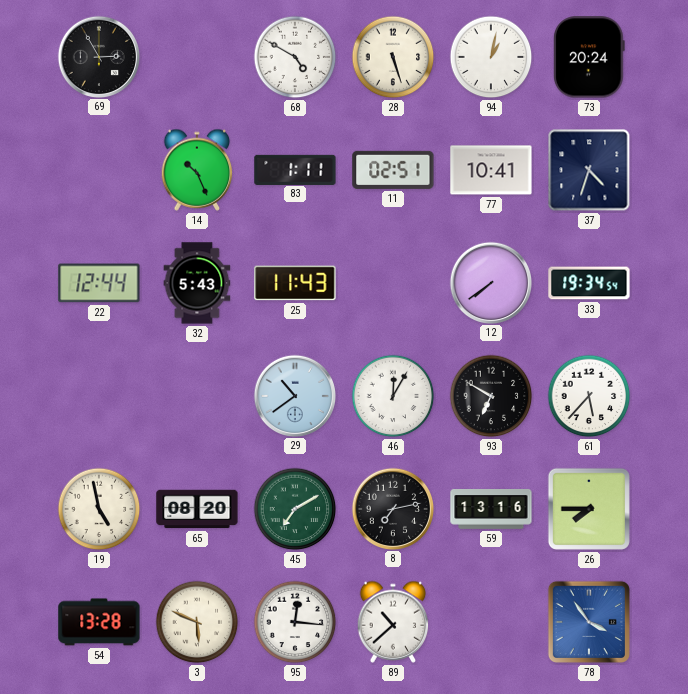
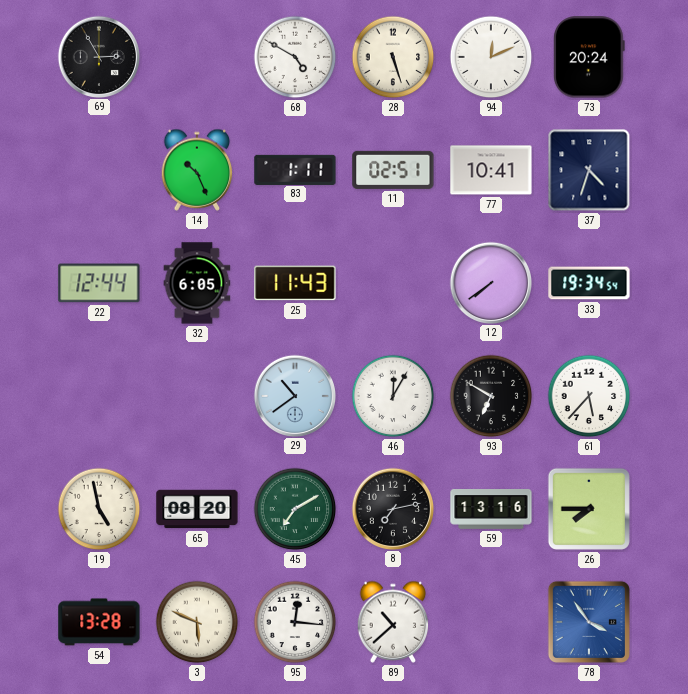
94: 1:02 -> 12:11 (491, 57)
32: 5:43 -> 6:05 (197, 283)
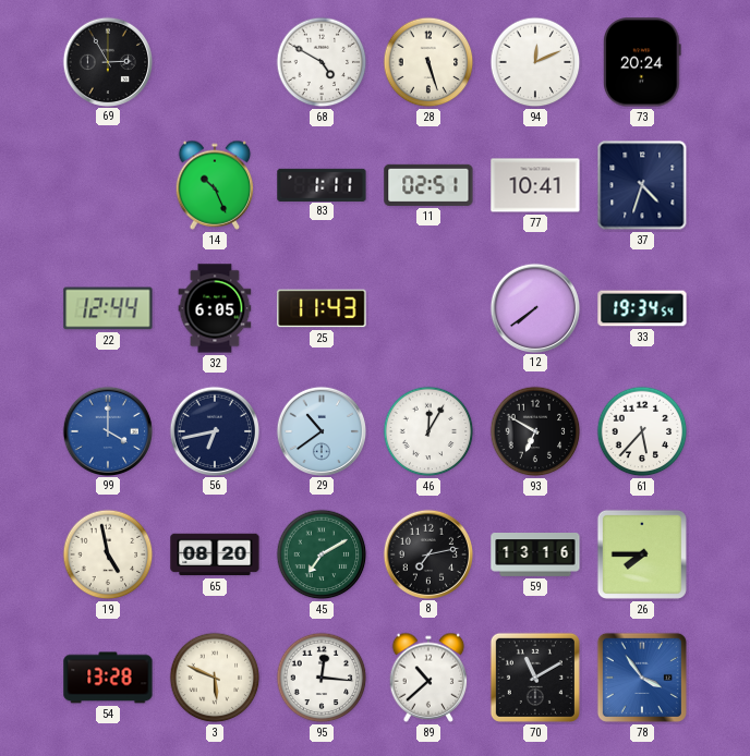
99: none -> 4:00 (107, 430)
56: none -> 6:43 (214, 430)
70: none -> 11:10 (535, 678)
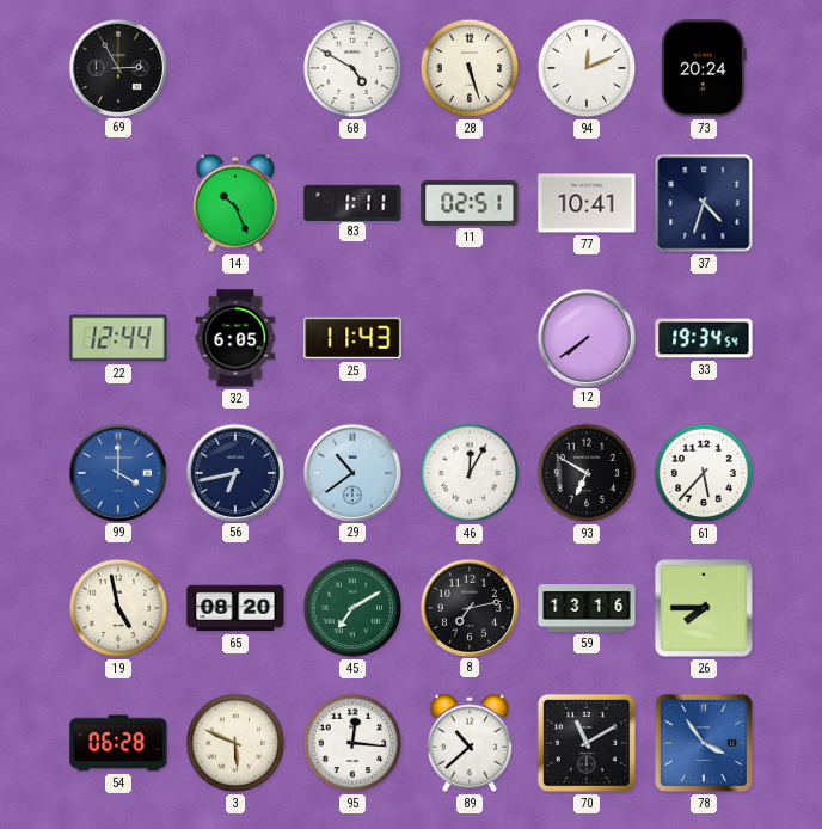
54: 13:28 -> 06:28 (118, 743)
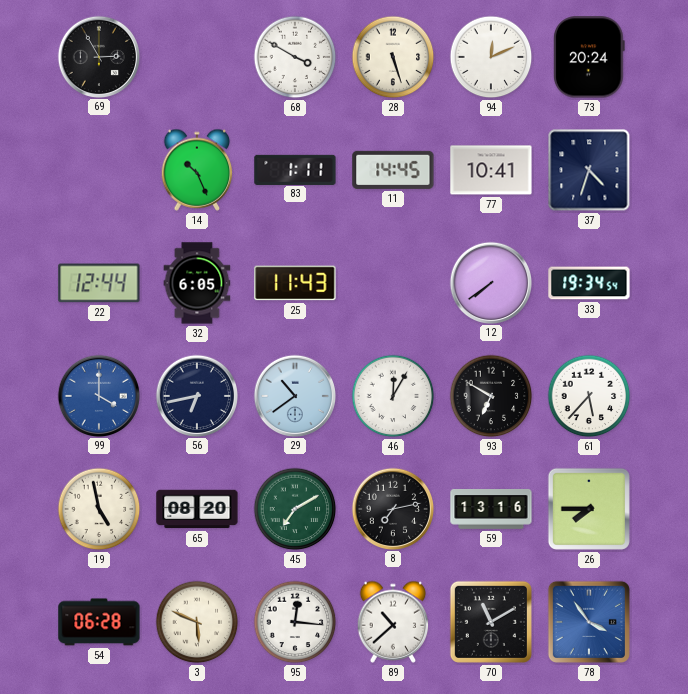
68: 4:50 -> 3:50 (295, 57)
11: 02:51 -> 14:45 (393, 170)
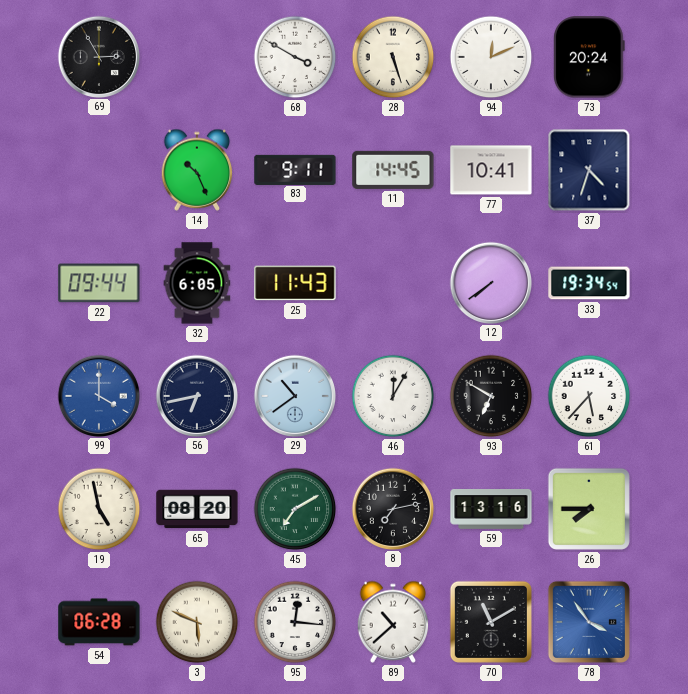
83: 1:11 -> 9:11 (295, 169)
22: 12:44 -> 09:44 (99, 283)
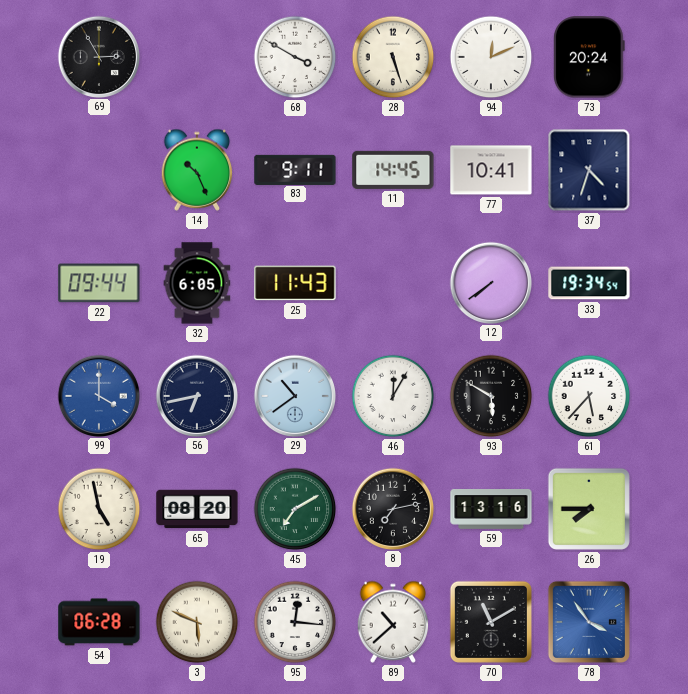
93: 6:50 -> 5:50 (491, 396)
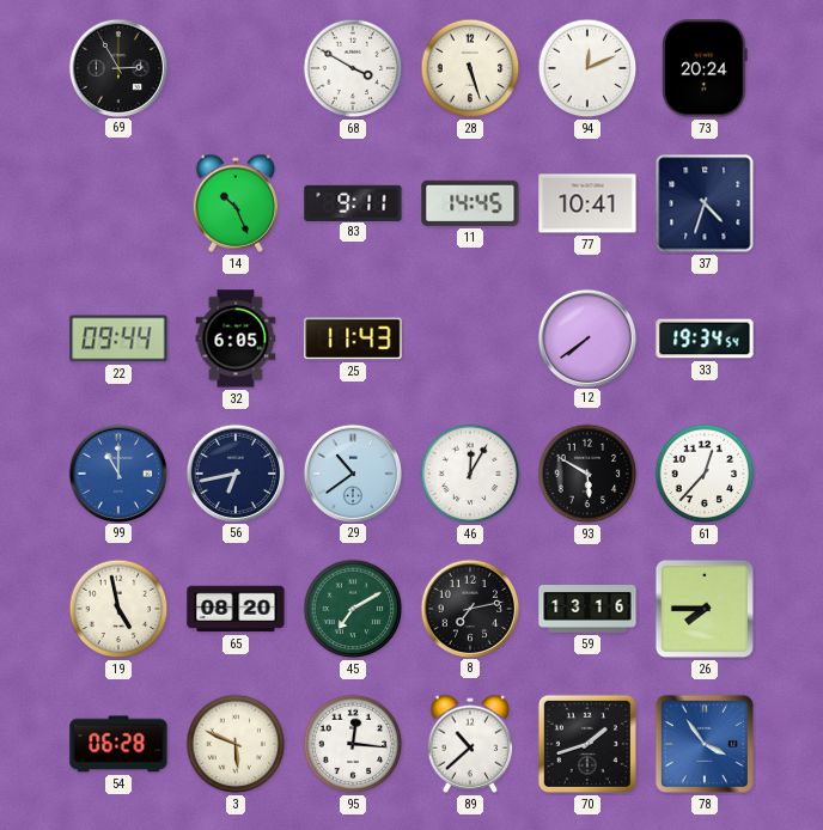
99: 4:00 -> 11:00 (117, 472)
61: 5:37 -> 12:37 (705, 474)
70: 11:10 -> 1:42 (587, 744)
